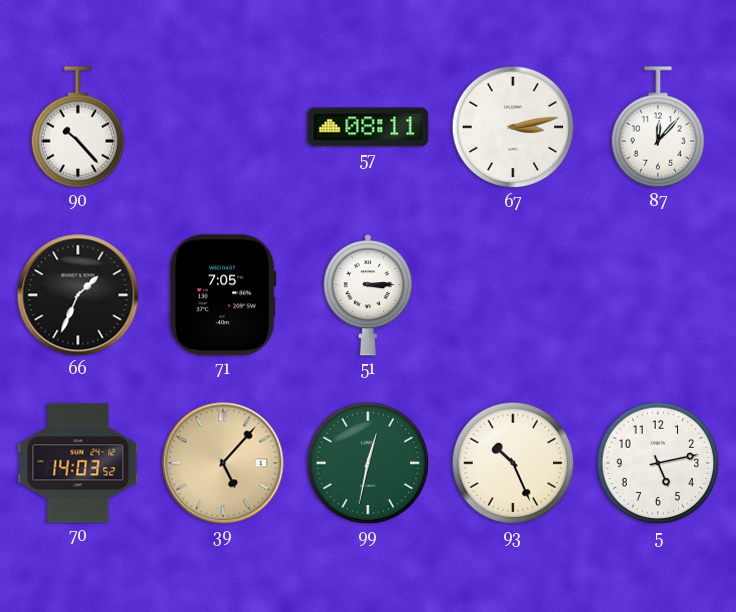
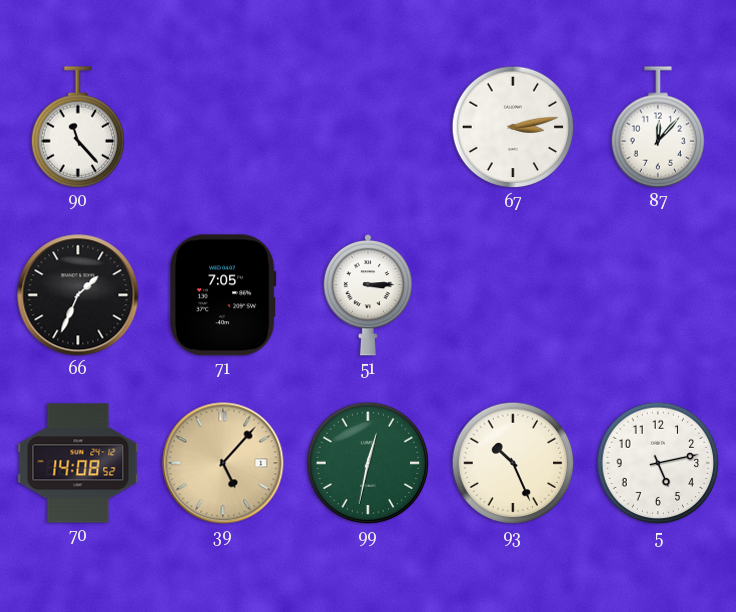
90: 10:23 -> 11:23 (78, 127)
57: 08:11 -> none (368, 127)
70: 14:03 -> 14:08 (78, 463)
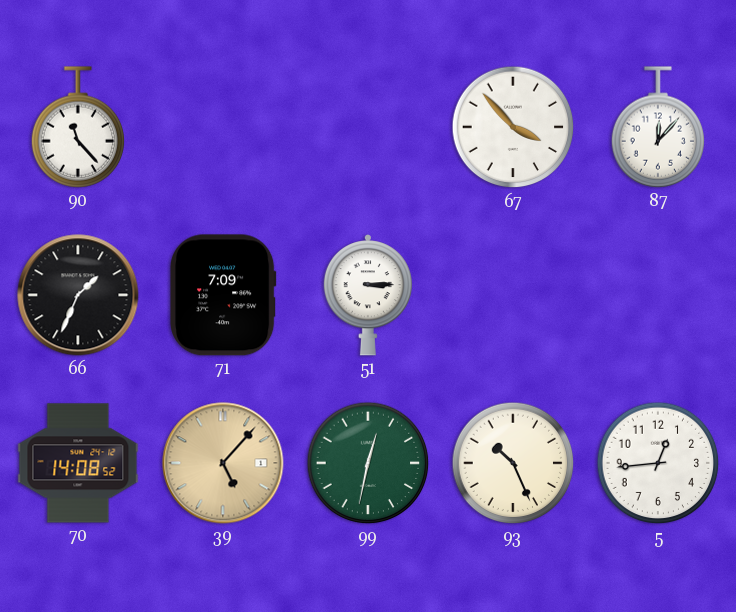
67: 3:13 -> 3:53 (513, 127)
71: 7:05 -> 7:09 (223, 295)
5: 5:13 -> 12:44 (658, 463)
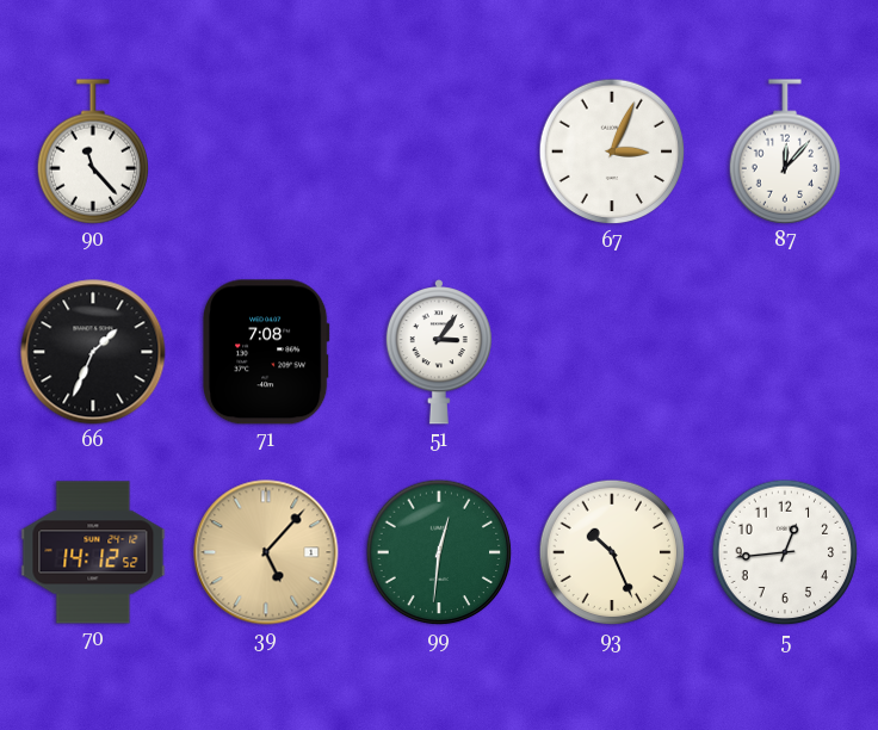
67: 3:53 -> 3:04 (612, 151)
71: 7:09 -> 7:08 (266, 352)
51: 3:15 -> 3:06 (438, 352)
70: 14:08 -> 14:12 (93, 552)
99: 12:32 -> 12:31 (439, 552)
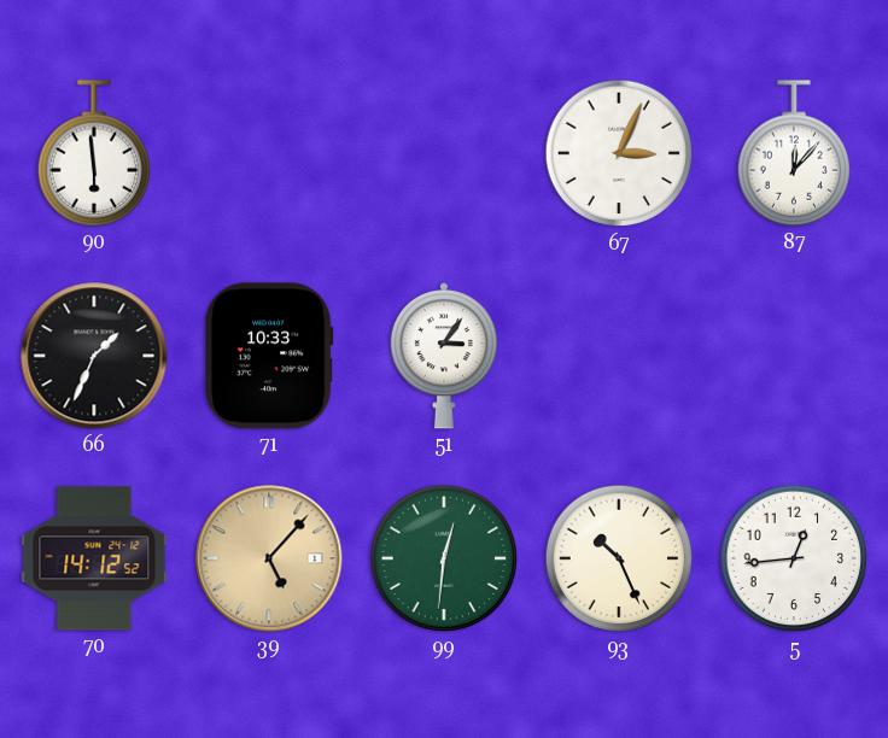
90: 11:23 -> 5:59 (94, 153)
71: 7:08 -> 10:33 (269, 356)
